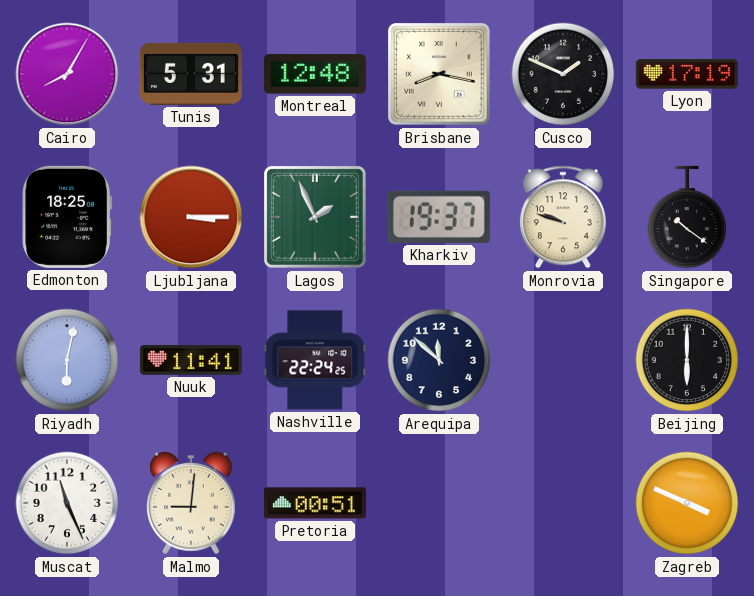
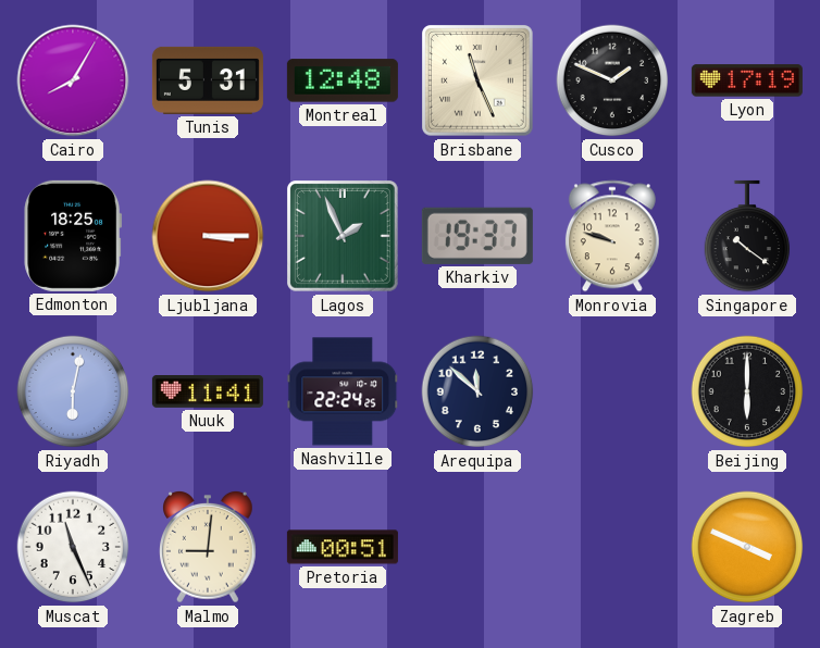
Brisbane: 8:17 -> 11:26 (479, 82)
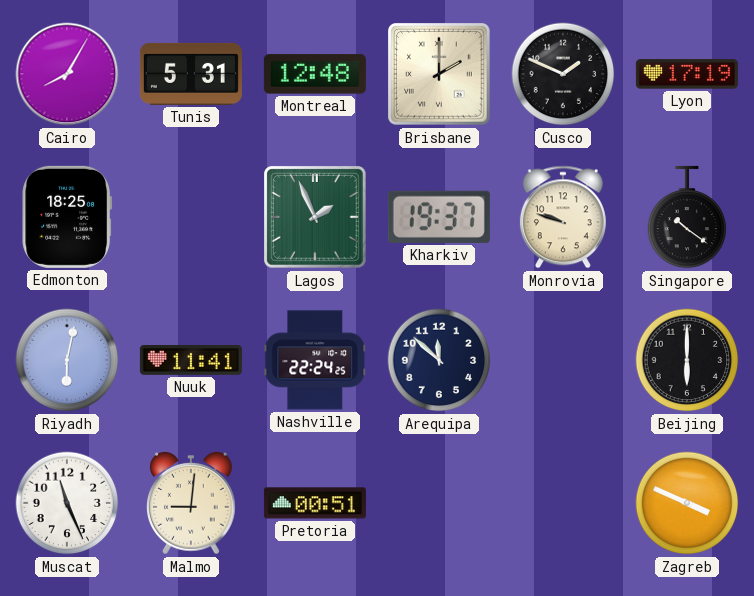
Brisbane: 11:26 -> 2:00 (440, 75)
Ljubljana: 3:15 -> none (208, 236)
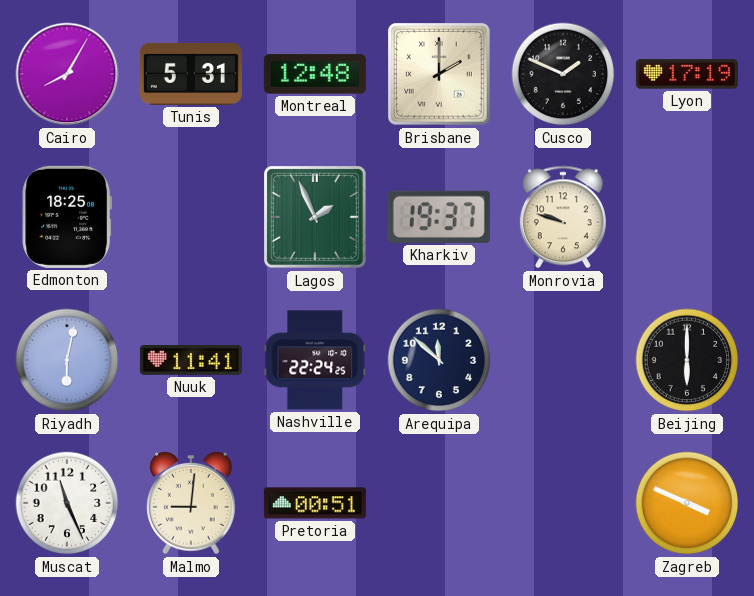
Singapore: 10:21 -> none (687, 217)
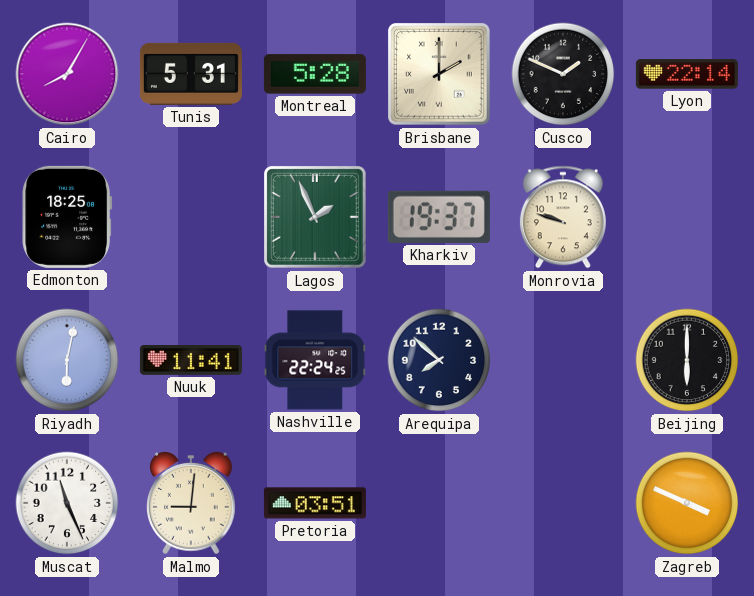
Montreal: 12:48 -> 5:28 (315, 74)
Lyon: 17:19 -> 22:14 (687, 74)
Arequipa: 11:52 -> 7:52 (439, 360)
Pretoria: 00:51 -> 03:51 (315, 503)
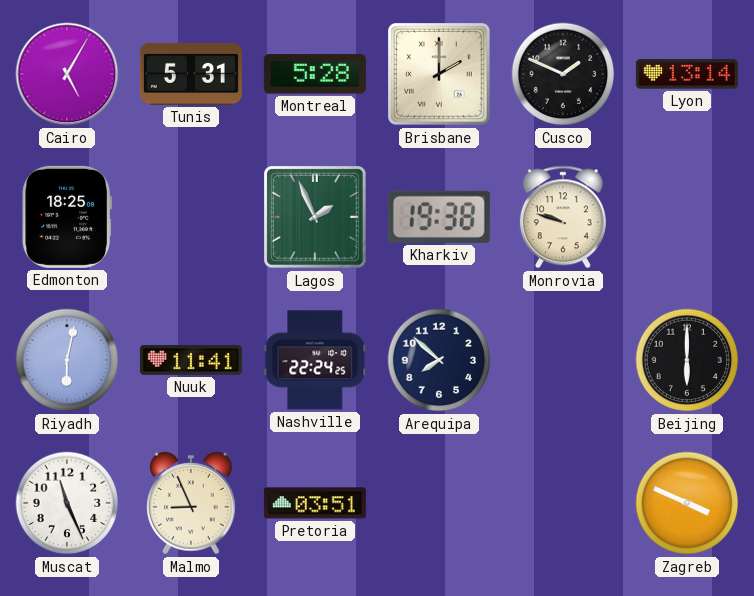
Cairo: 8:05 -> 5:05 (67, 74)
Lyon: 22:14 -> 13:14 (687, 74)
Kharkiv: 19:37 -> 19:38 (439, 217)
Malmo: 9:01 -> 8:56 (191, 504)
